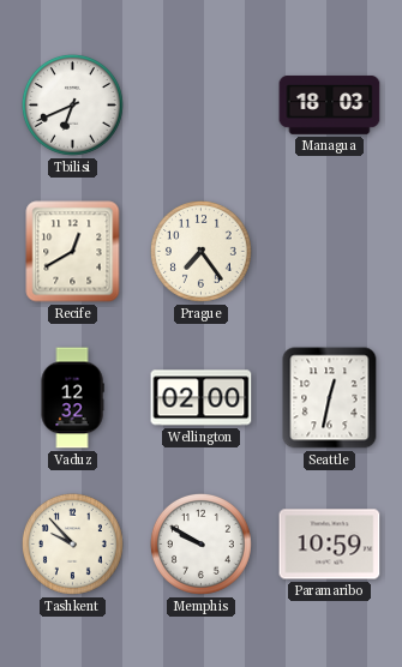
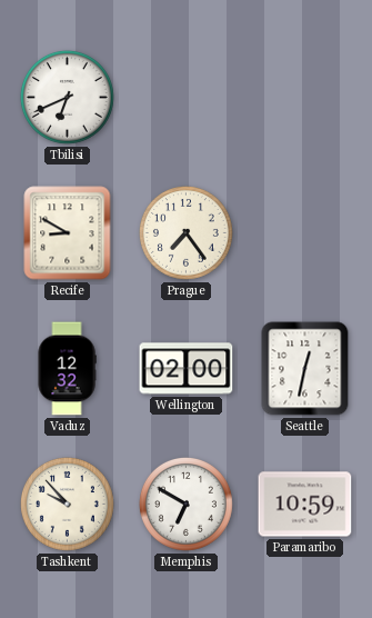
Managua: 18:03 -> none (330, 104)
Recife: 12:40 -> 8:50 (68, 233)
Memphis: 9:50 -> 6:50 (185, 504)
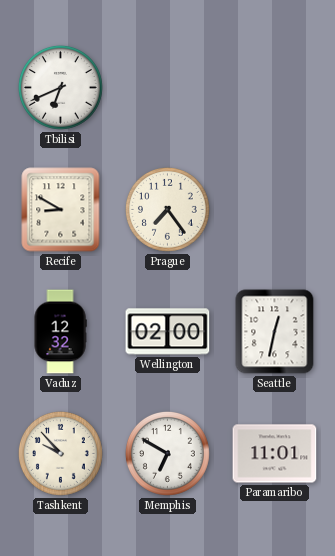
Paramaribo: 10:59 -> 11:01 (275, 454)
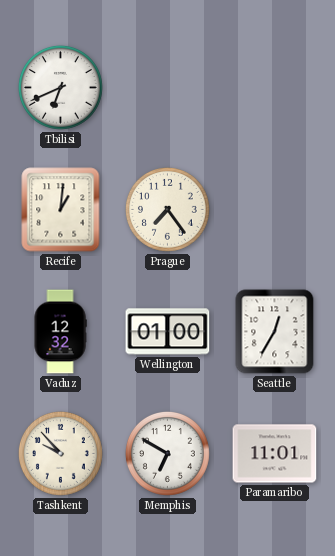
Recife: 8:50 -> 1:01 (61, 210)
Wellington: 02:00 -> 01:00 (168, 332)
Seattle: 12:32 -> 12:35 (275, 332)
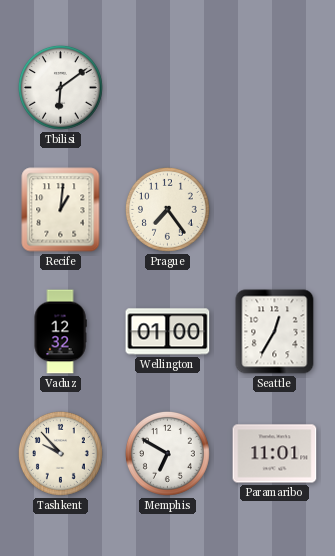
Tbilisi: 6:41 -> 6:09 (60, 87)
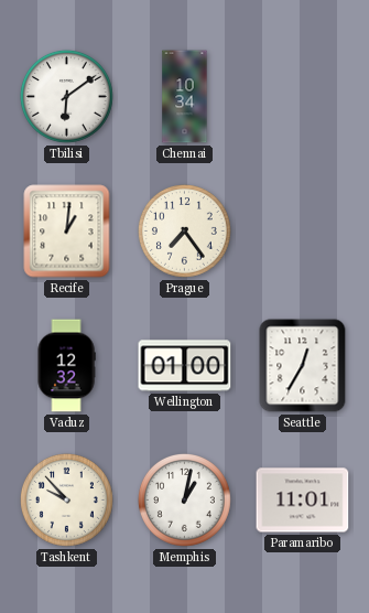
Chennai: none -> 10:34 (185, 97)
Memphis: 6:50 -> 1:02 (184, 499)
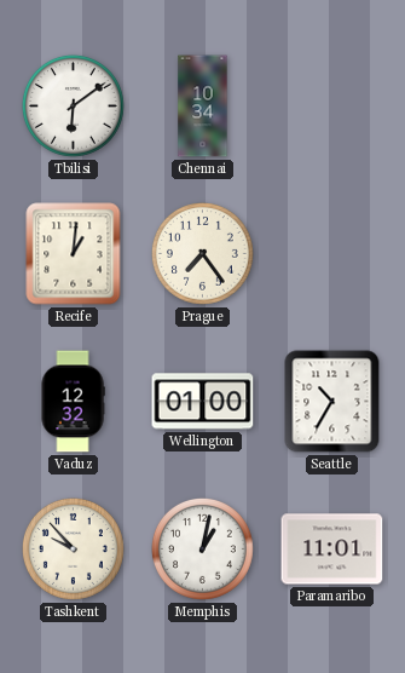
Seattle: 12:35 -> 10:35 (332, 402)
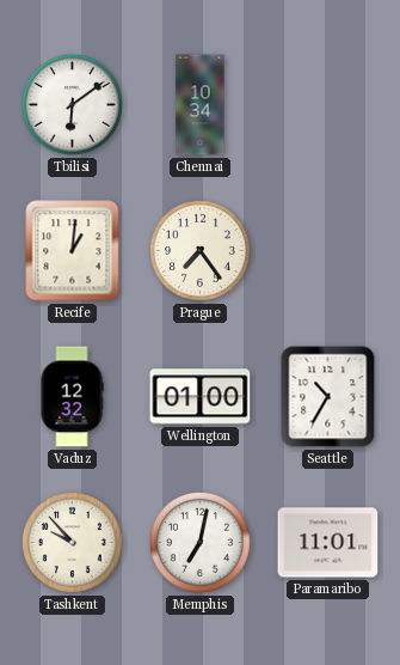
Memphis: 1:02 -> 7:02 (199, 542)
